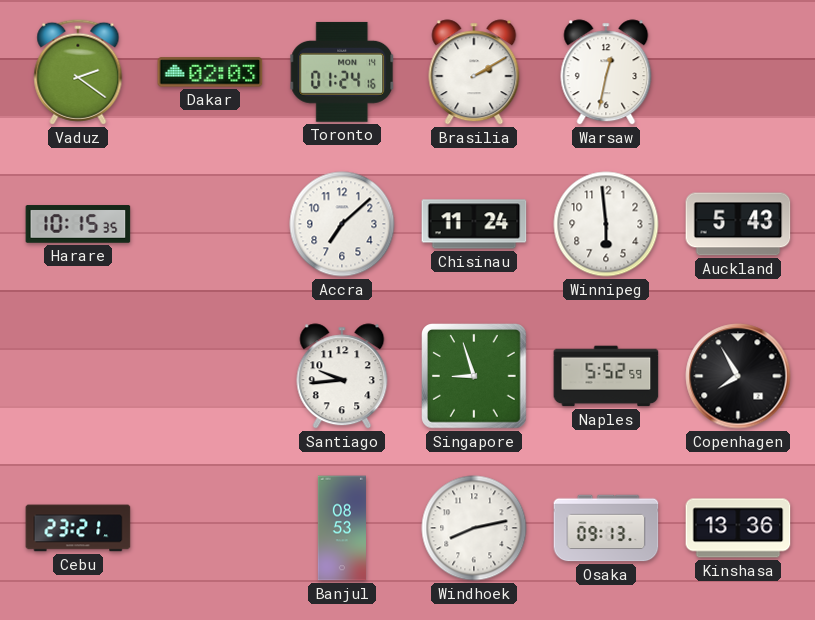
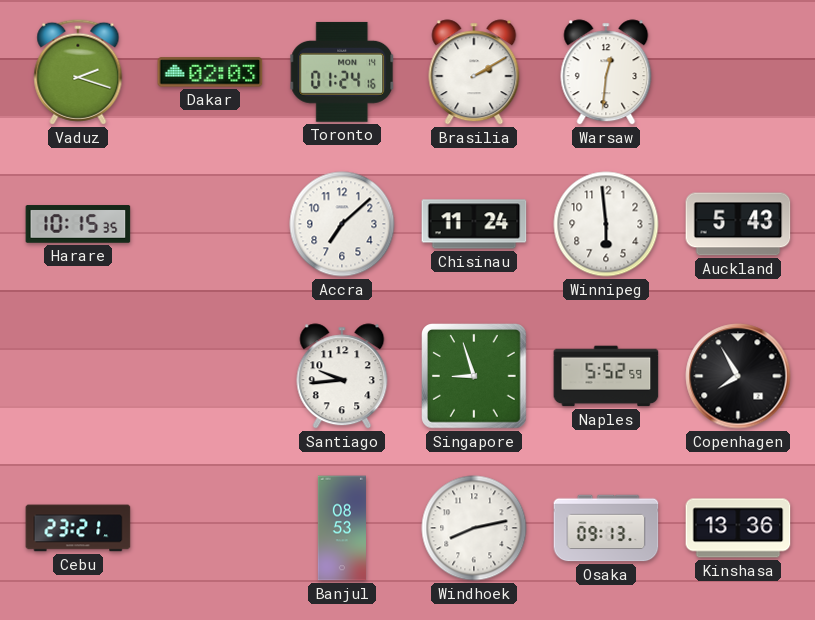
Vaduz: 2:21 -> 2:18 (78, 72)
Warsaw: 12:32 -> 12:31 (606, 72)
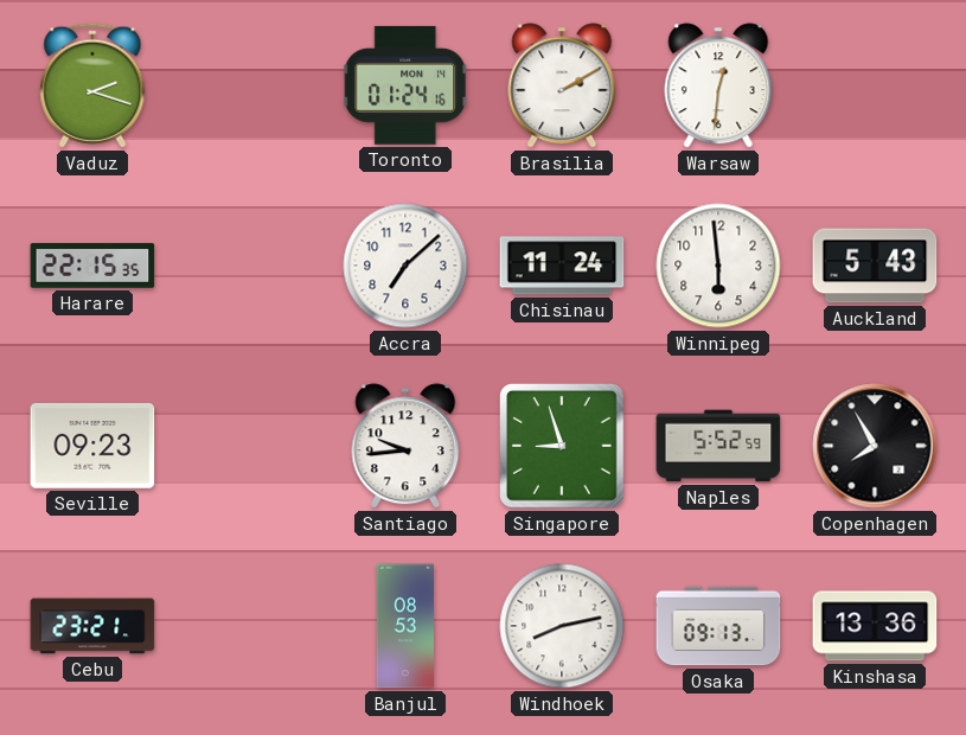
Dakar: 02:03 -> none (210, 72)
Harare: 10:15 -> 22:15 (92, 266)
Seville: none -> 09:23 (92, 446)
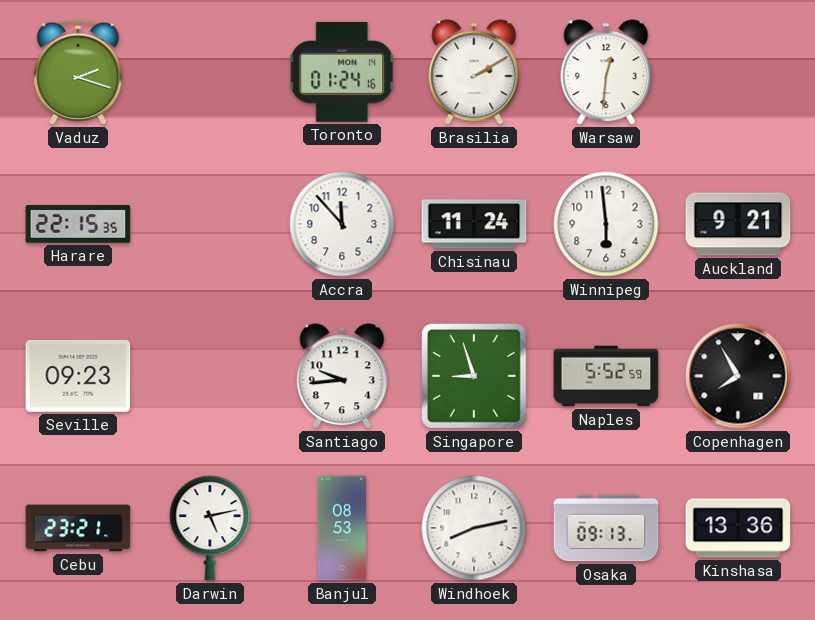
Accra: 7:08 -> 11:53 (342, 224)
Auckland: 5:43 -> 9:21 (738, 224)
Darwin: none -> 5:13 (210, 528)
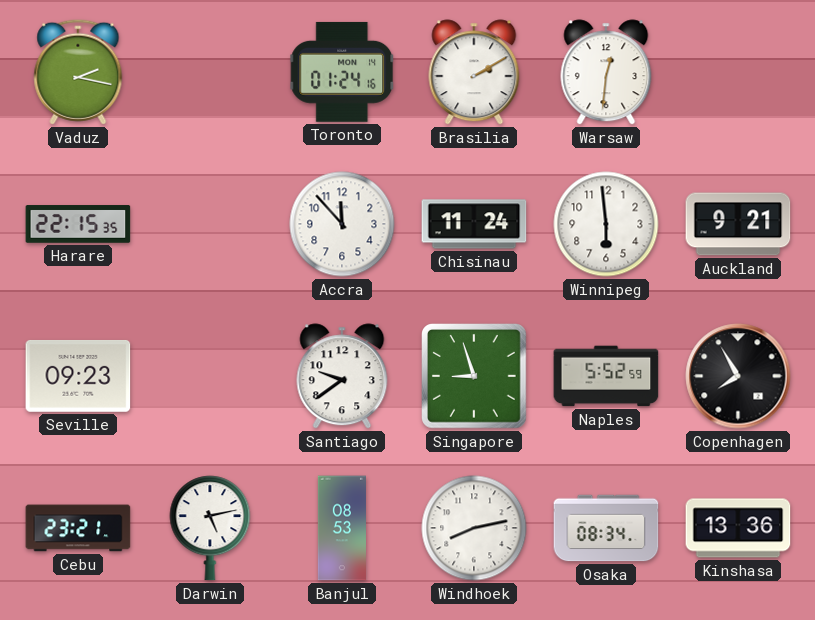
Vaduz: 2:18 -> 2:17 (78, 72)
Santiago: 9:44 -> 9:39 (342, 376)
Osaka: 09:13 -> 08:34 (606, 528)
